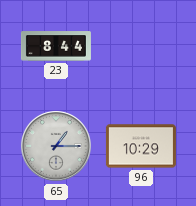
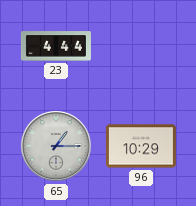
23: 8:44 -> 4:44 (56, 46)
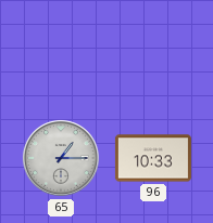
23: 4:44 -> none (56, 46)
96: 10:29 -> 10:33 (153, 158)
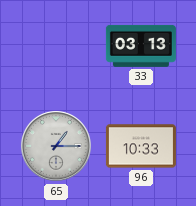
33: none -> 03:13 (141, 46)
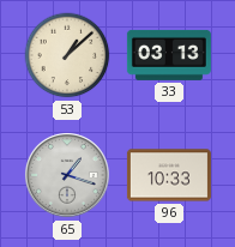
53: none -> 1:08 (67, 55)
65: 1:15 -> 1:18 (67, 175)
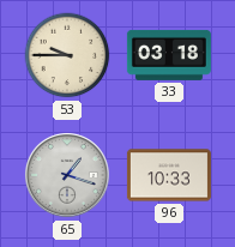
53: 1:08 -> 9:45 (67, 55)
33: 03:13 -> 03:18 (169, 55)
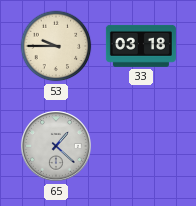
65: 1:18 -> 1:22 (56, 146)
96: 10:33 -> none (169, 175)
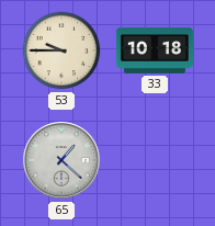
33: 03:18 -> 10:18 (155, 50)
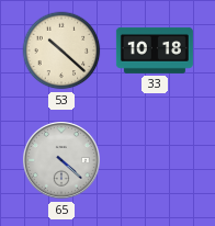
53: 9:45 -> 10:22 (61, 50)
65: 1:22 -> 4:22 (61, 160)
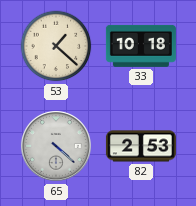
53: 10:22 -> 1:22 (56, 46)
82: none -> 2:53 (141, 146)
